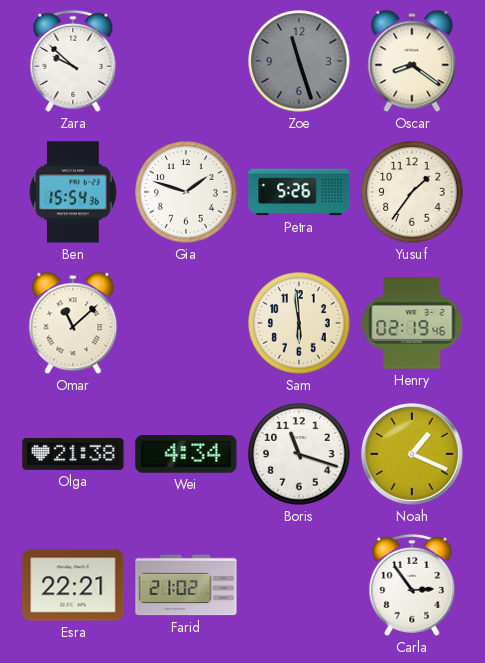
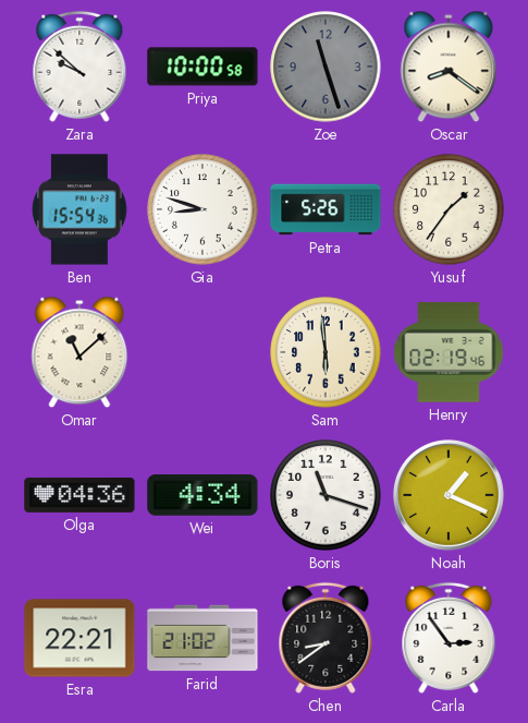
Priya: none -> 10:00 (202, 67)
Gia: 1:48 -> 8:48 (202, 209)
Olga: 21:38 -> 04:36 (79, 495)
Chen: none -> 8:39 (326, 638)
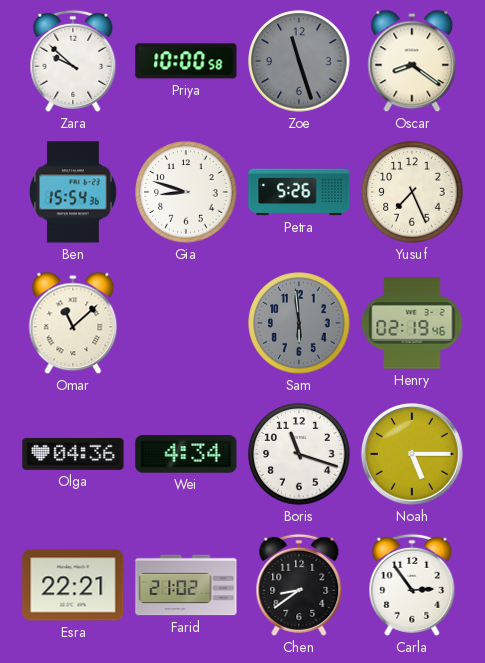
Yusuf: 1:36 -> 7:26 (412, 192)
Sam dial: cream -> grey (299, 323)
Noah: 1:19 -> 5:15 (412, 454)
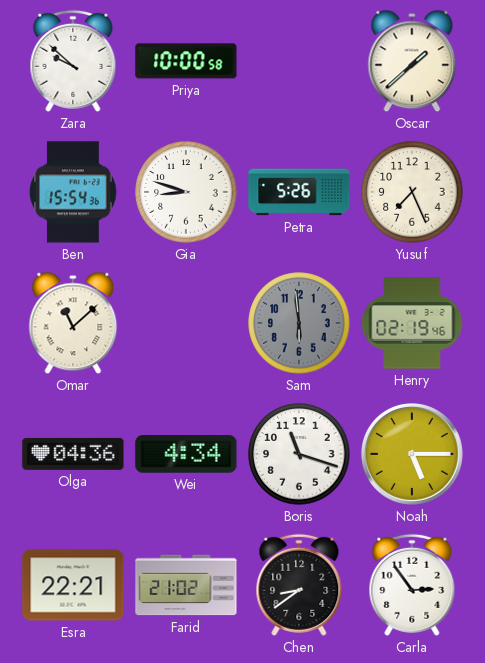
Zoe: 11:27 -> none (299, 61)
Oscar: 8:21 -> 1:38 (412, 61)
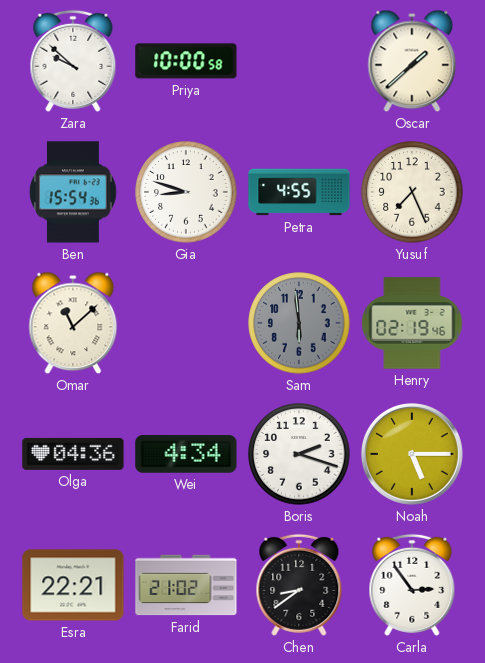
Petra: 5:26 -> 4:55 (299, 192)
Boris: 11:18 -> 2:18 (299, 454)
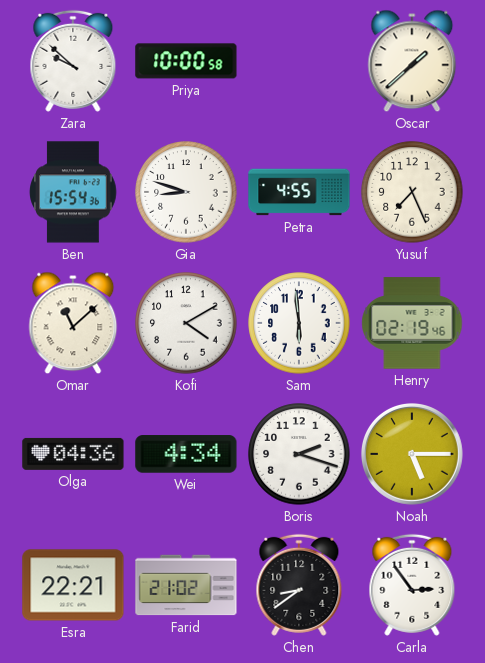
Kofi: none -> 4:10 (186, 323)
Sam dial: grey -> white (299, 323)
